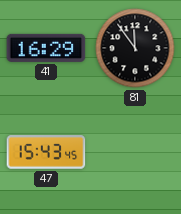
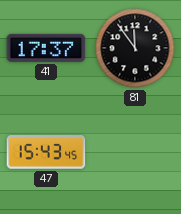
41: 16:29 -> 17:37 (46, 48)
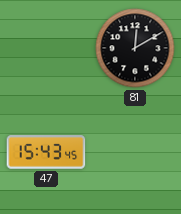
41: 17:37 -> none (46, 48)
81: 11:54 -> 12:10 (135, 48)
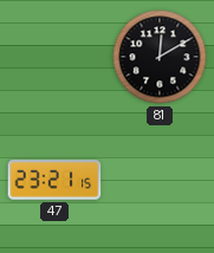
47: 15:43 -> 23:21 (54, 180)
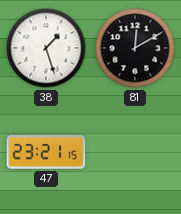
38: none -> 1:27 (46, 48)
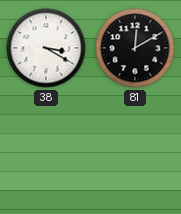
38: 1:27 -> 3:20 (46, 48)
47: 23:21 -> none (46, 152)
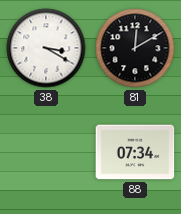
88: none -> 07:34 (135, 152)
